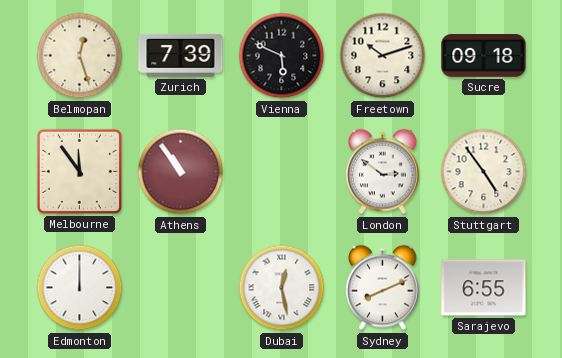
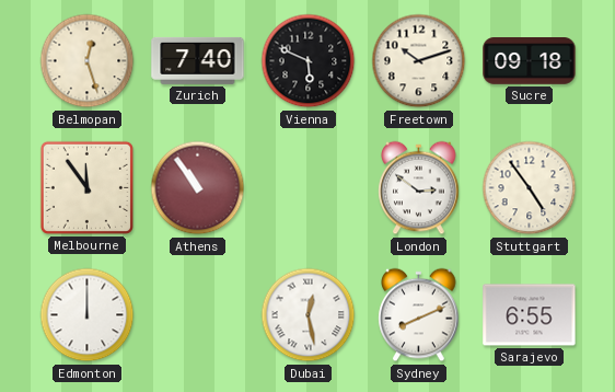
Zurich: 7:39 -> 7:40 (198, 60)
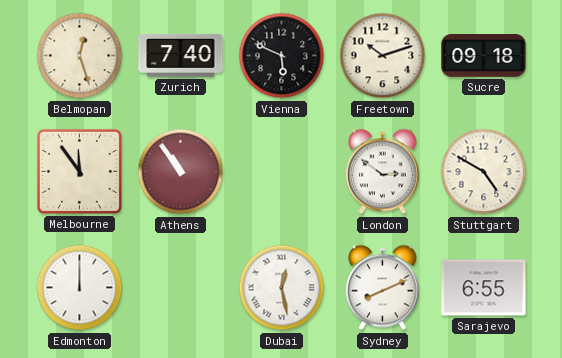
Stuttgart: 4:54 -> 4:50 (484, 172)
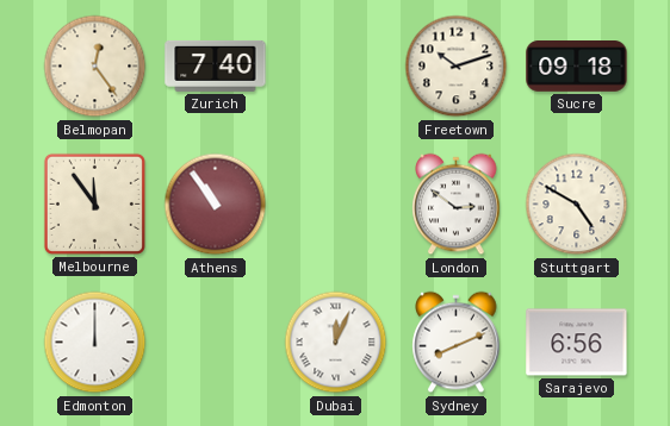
Belmopan: 12:27 -> 12:24 (95, 67)
Vienna: 5:49 -> none (282, 56)
Dubai: 12:28 -> 12:04 (336, 343)
Sarajevo: 6:55 -> 6:56 (577, 343)
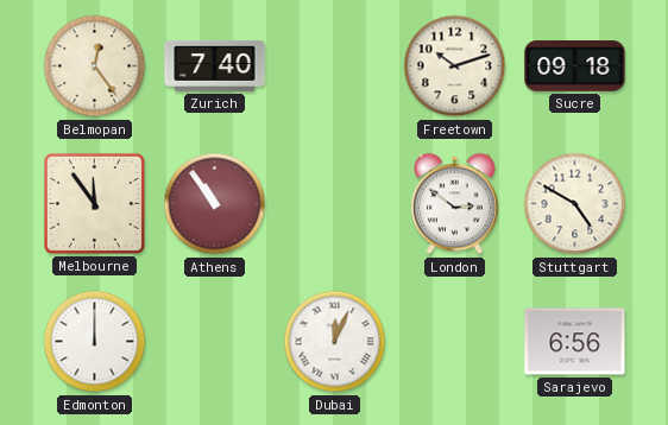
Sydney: 8:11 -> none (457, 343)
